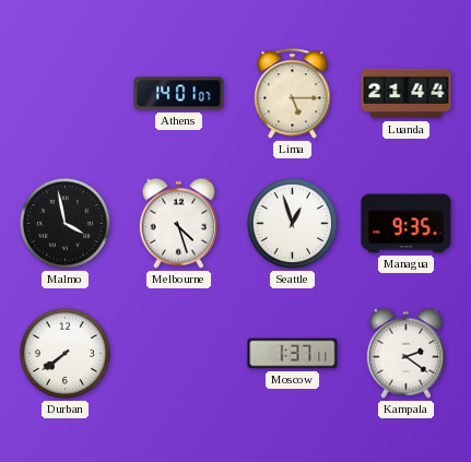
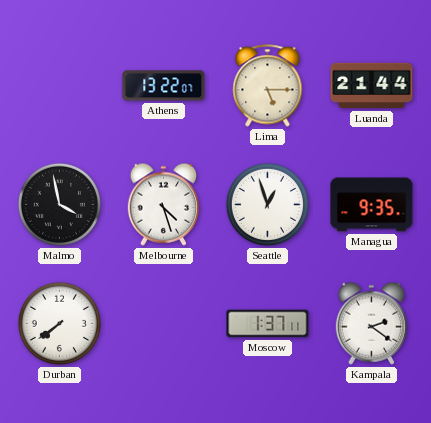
Athens: 14:01 -> 13:22 (164, 86)
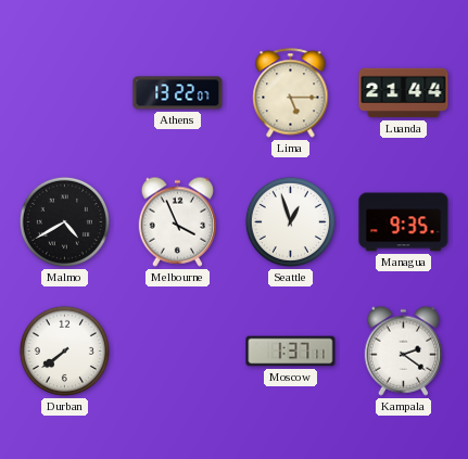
Malmo: 3:58 -> 4:40 (64, 221)
Melbourne: 4:27 -> 3:56 (178, 221)
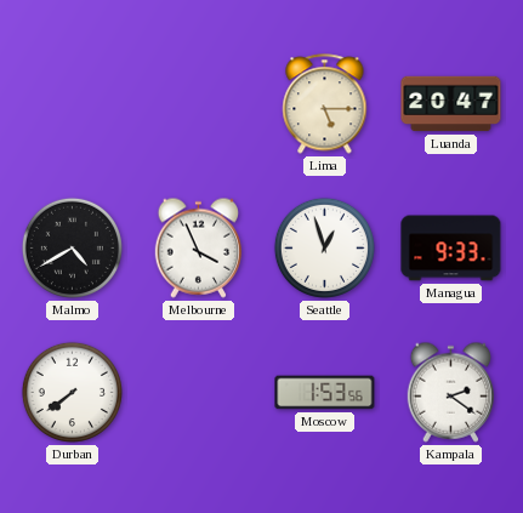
Athens: 13:22 -> none (178, 93)
Luanda: 21:44 -> 20:47 (451, 104)
Managua: 9:35 -> 9:33 (451, 249)
Moscow: 1:37 -> 1:53 (325, 393)
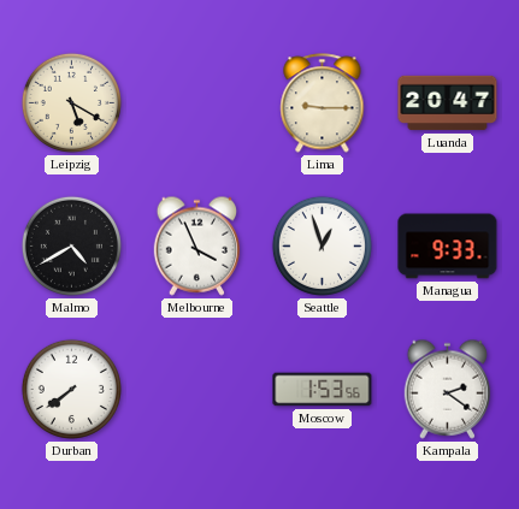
Leipzig: none -> 5:20 (71, 102)
Lima: 5:15 -> 9:15 (323, 103)
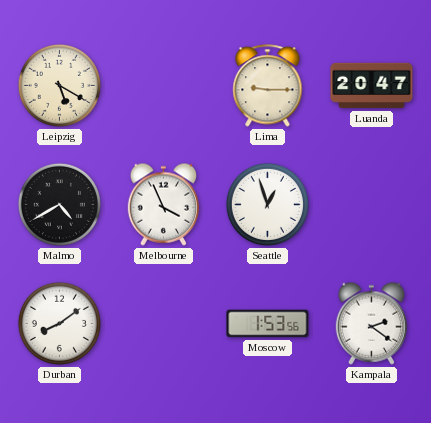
Managua: 9:33 -> none (448, 247)
Durban: 7:39 -> 8:09 (59, 323)
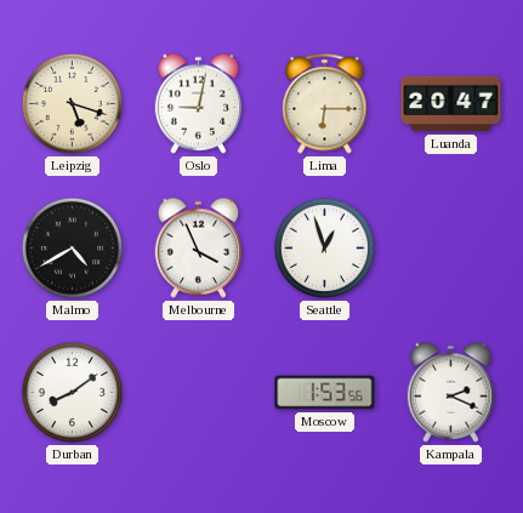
Leipzig: 5:20 -> 5:18 (72, 103)
Oslo: none -> 9:02 (199, 103)
Lima: 9:15 -> 6:15 (325, 104)
Kampala: 2:21 -> 2:19 (451, 392)
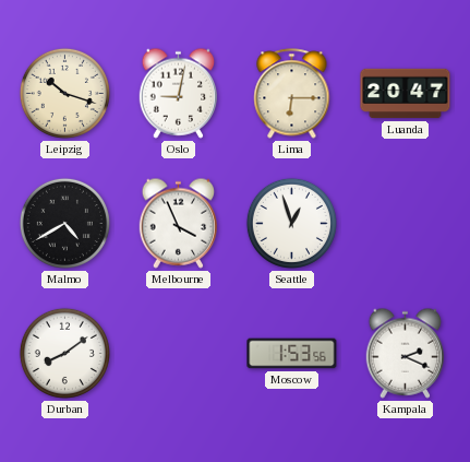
Leipzig: 5:18 -> 10:18 (64, 93)
